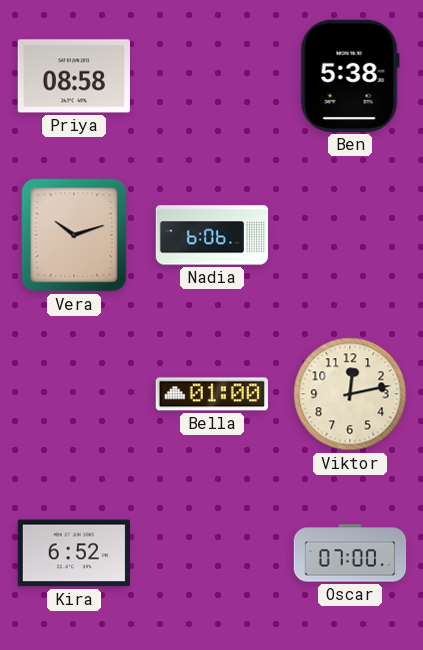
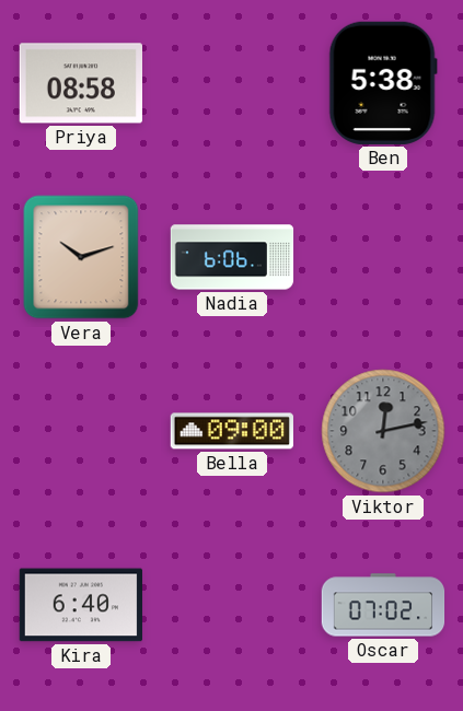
Bella: 01:00 -> 09:00 (231, 431)
Viktor dial: cream -> grey (383, 431)
Kira: 6:52 -> 6:40 (80, 605)
Oscar: 07:00 -> 07:02 (383, 605)
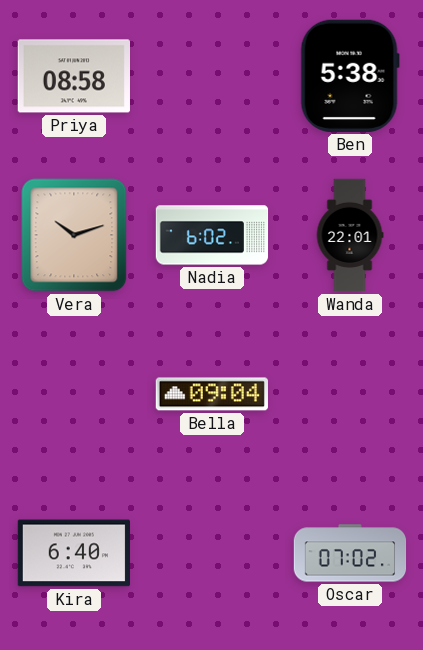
Nadia: 6:06 -> 6:02 (212, 235)
Wanda: none -> 22:01 (350, 235)
Bella: 09:00 -> 09:04 (211, 394)
Viktor: 12:13 -> none (383, 431)
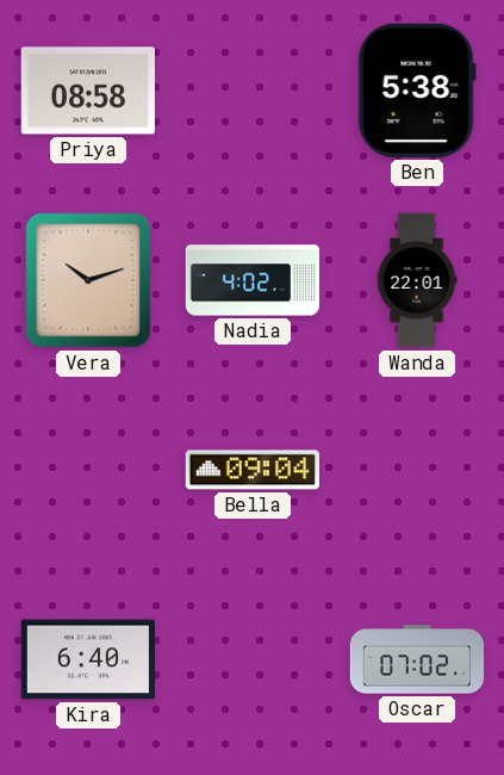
Nadia: 6:02 -> 4:02 (253, 280)
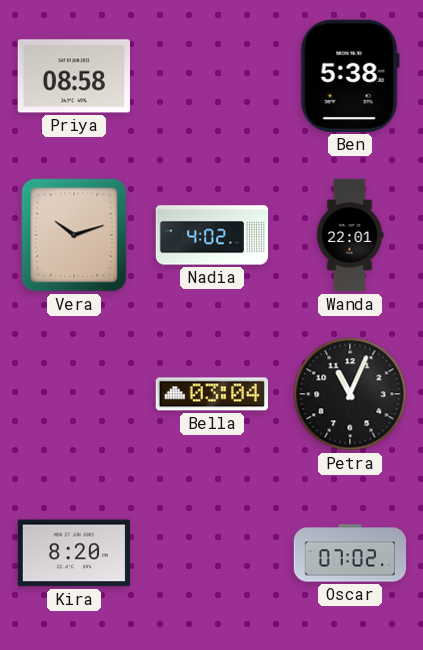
Bella: 09:04 -> 03:04 (211, 394)
Petra: none -> 11:04 (350, 394)
Kira: 6:40 -> 8:20 (73, 553)
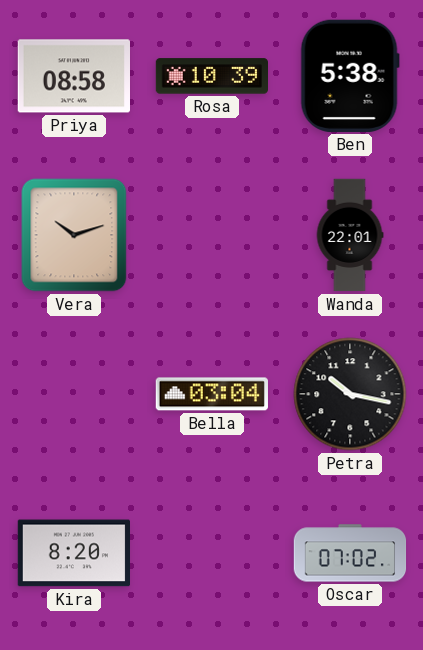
Rosa: none -> 10:39 (212, 76)
Nadia: 4:02 -> none (212, 235)
Petra: 11:04 -> 10:17 (350, 394)
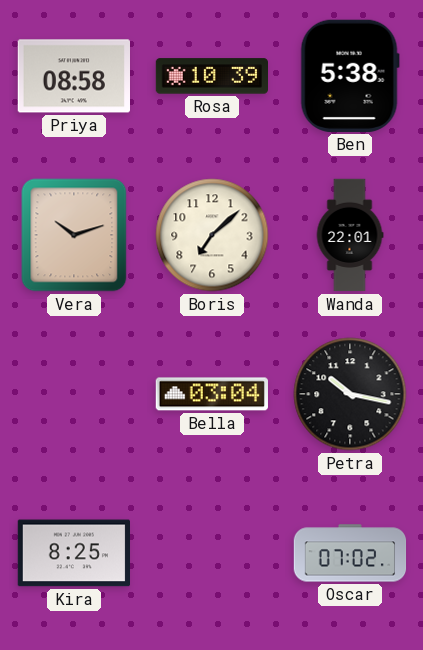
Boris: none -> 7:08 (212, 235)
Kira: 8:20 -> 8:25 (73, 553)
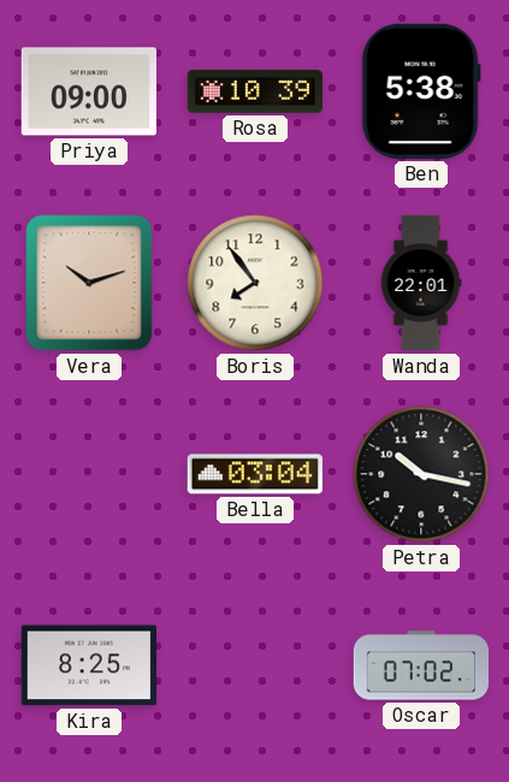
Priya: 08:58 -> 09:00 (88, 91)
Boris: 7:08 -> 7:54 (255, 283)
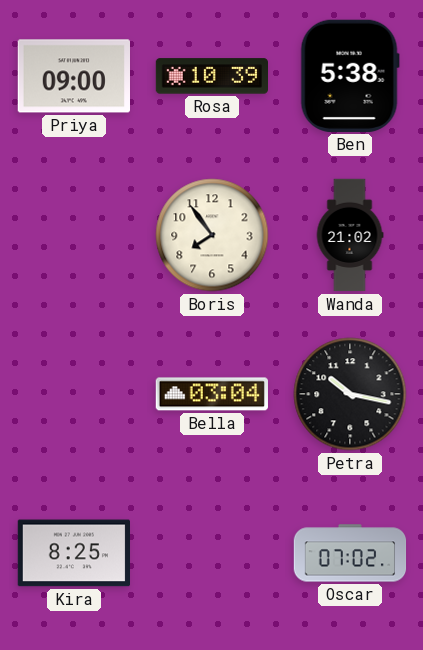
Vera: 10:12 -> none (89, 283)
Wanda: 22:01 -> 21:02 (350, 235)
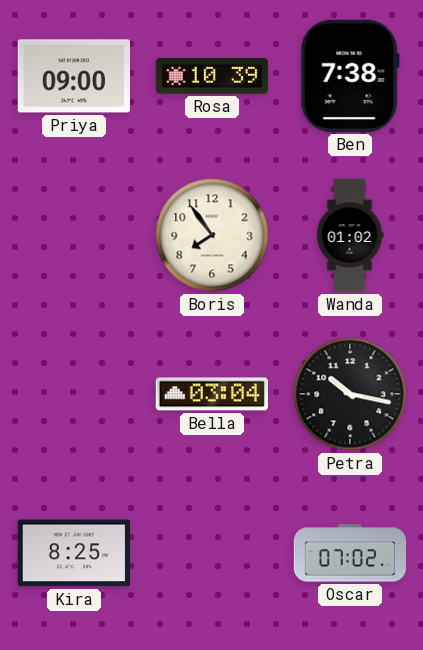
Ben: 5:38 -> 7:38 (350, 76)
Wanda: 21:02 -> 01:02 (350, 235)
